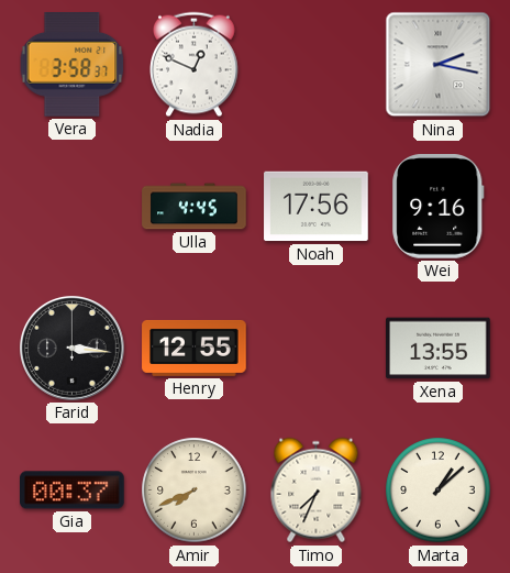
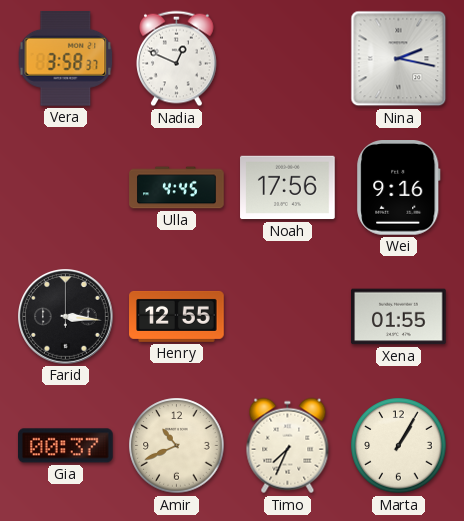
Xena: 13:55 -> 01:55 (399, 317)
Amir: 7:41 -> 10:41 (177, 446)
Marta: 1:08 -> 1:05 (399, 446)
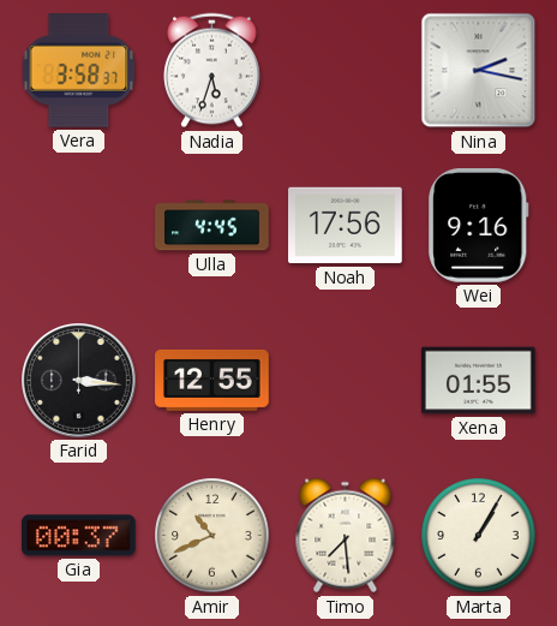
Nadia: 12:49 -> 5:33 (212, 71)
Timo: 7:34 -> 7:29 (346, 536)
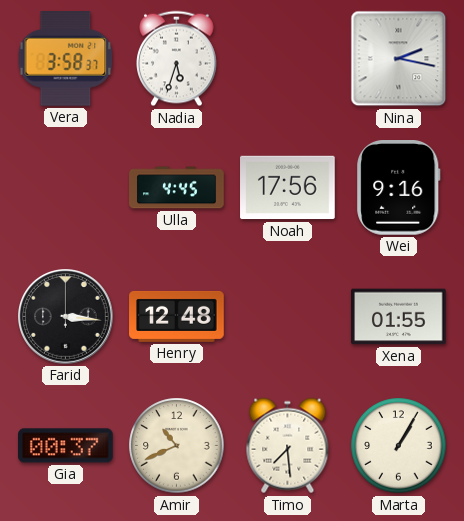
Henry: 12:55 -> 12:48 (177, 316)
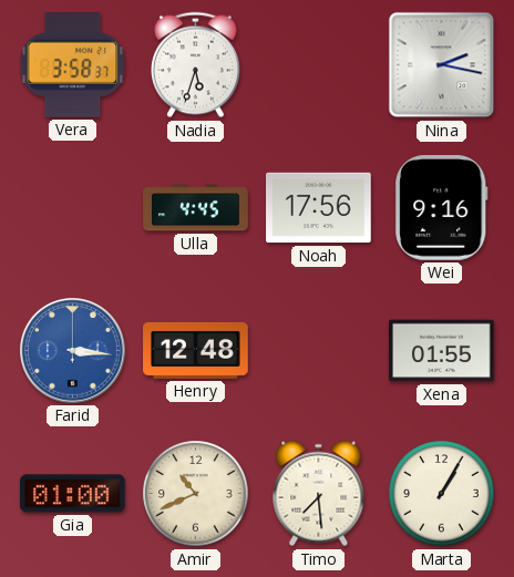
Farid dial: black -> blue (73, 351)
Gia: 00:37 -> 01:00 (73, 494)
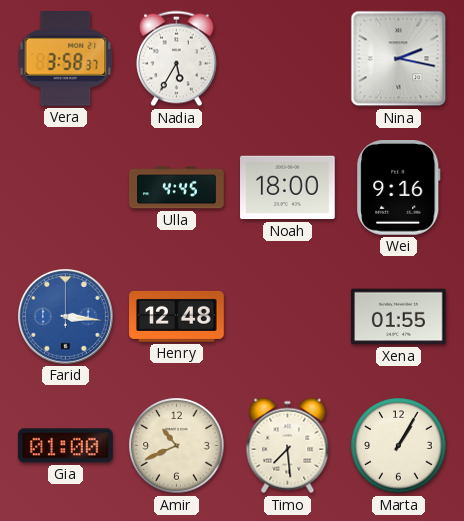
Nadia: 5:33 -> 5:35 (177, 59)
Noah: 17:56 -> 18:00 (288, 188)
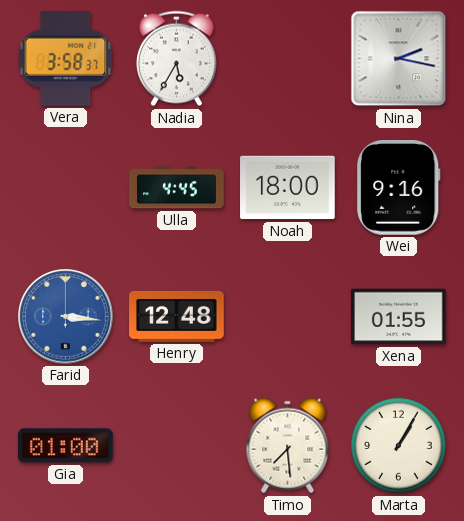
Amir: 10:41 -> none (177, 446)
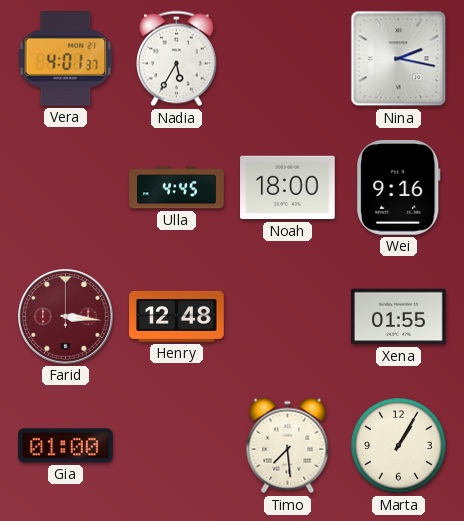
Vera: 3:58 -> 4:01 (66, 59)
Farid dial: blue -> burgundy (66, 317)
